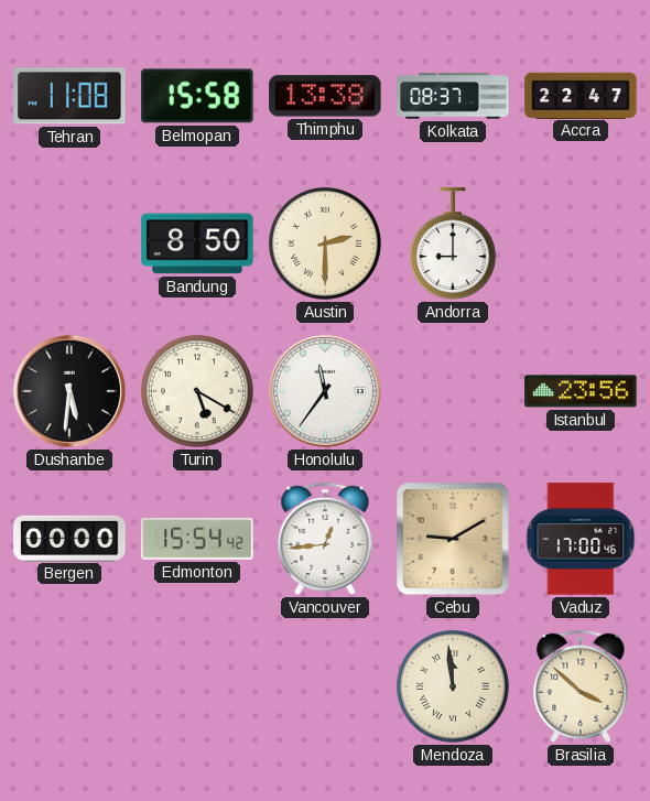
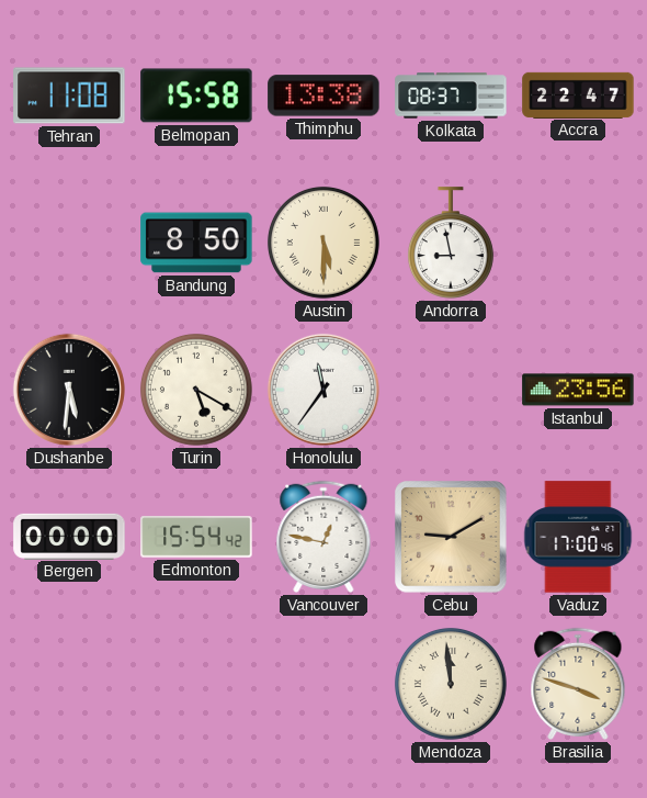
Austin: 2:30 -> 5:30 (323, 243)
Andorra: 9:00 -> 8:58 (451, 243)
Vancouver: 12:44 -> 12:47 (323, 537)
Brasilia: 3:52 -> 3:48 (578, 684)
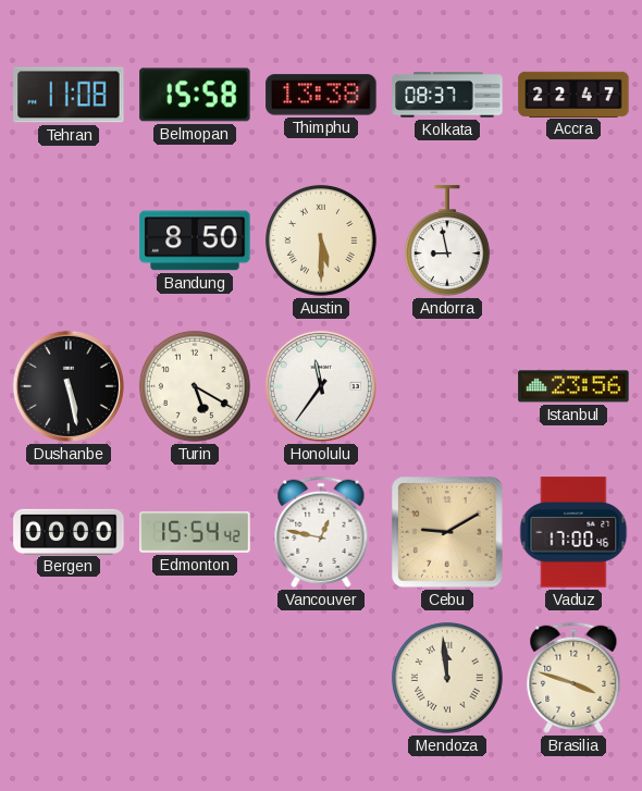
Dushanbe: 5:31 -> 5:28 (69, 386)
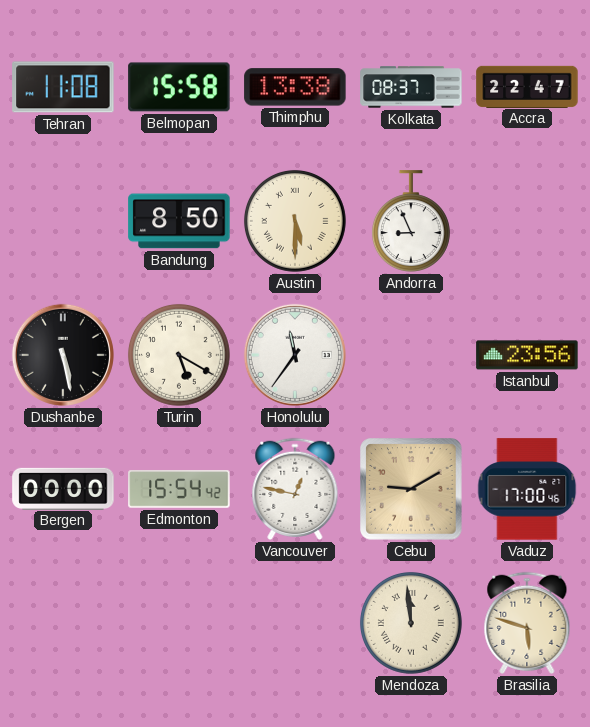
Andorra: 8:58 -> 8:56 (411, 221)
Brasilia: 3:48 -> 5:48 (527, 623)
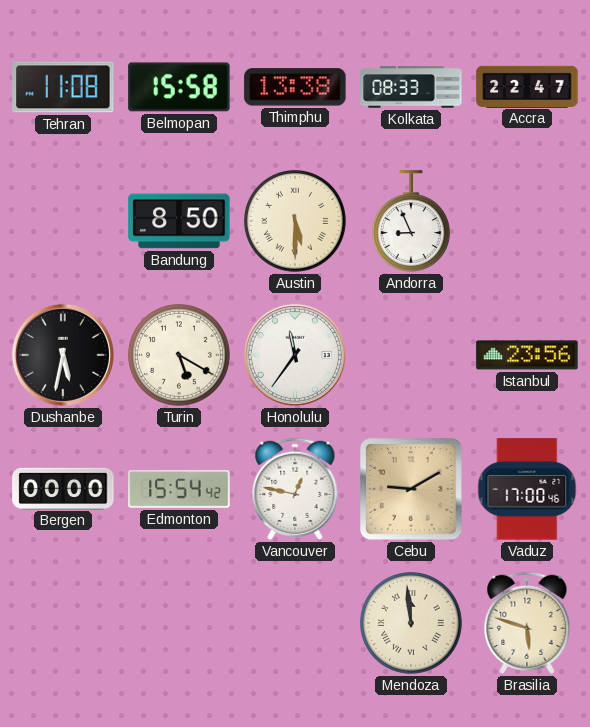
Kolkata: 08:37 -> 08:33 (411, 87)
Dushanbe: 5:28 -> 5:32 (63, 355)
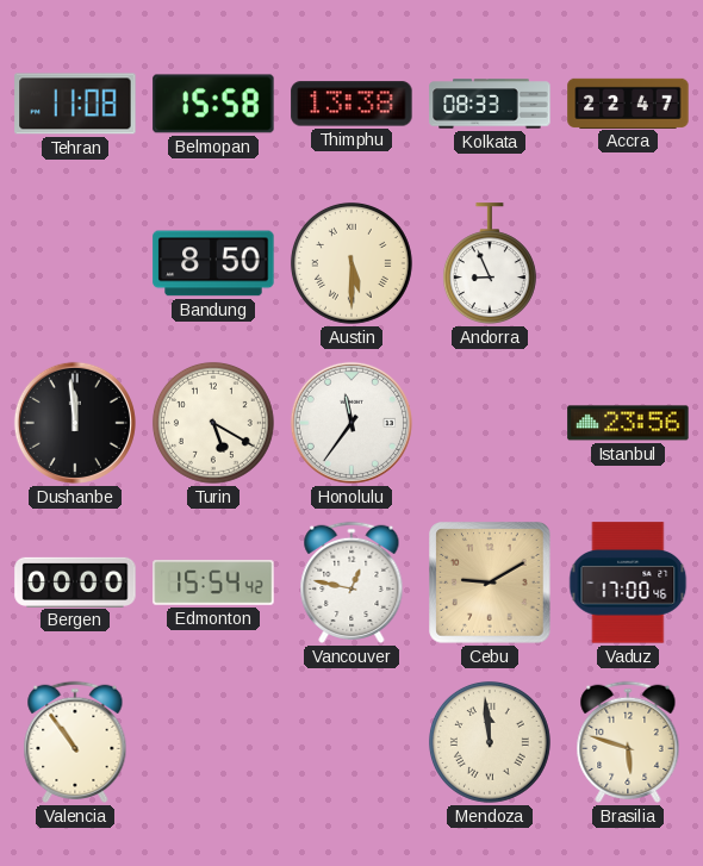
Dushanbe: 5:32 -> 11:59 (75, 423)
Valencia: none -> 10:54 (75, 742)
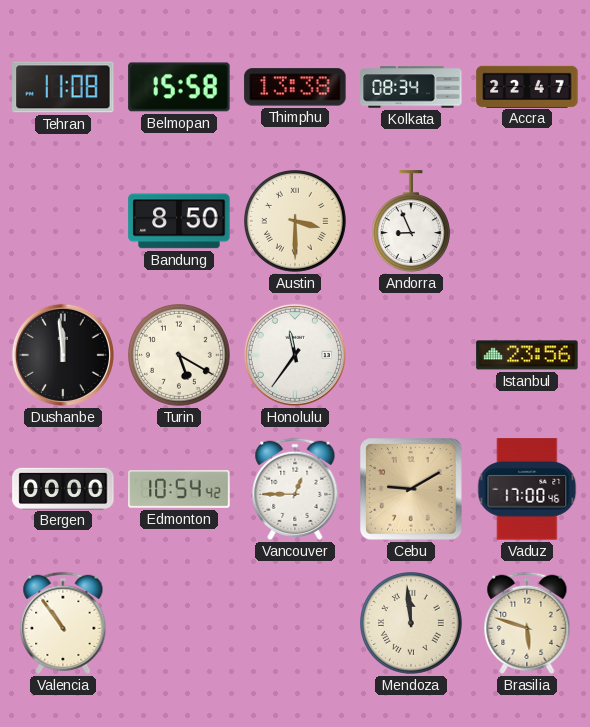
Kolkata: 08:33 -> 08:34 (411, 87)
Austin: 5:30 -> 3:30 (295, 221)
Edmonton: 15:54 -> 10:54 (179, 489)
Vancouver: 12:47 -> 12:45 (295, 489)
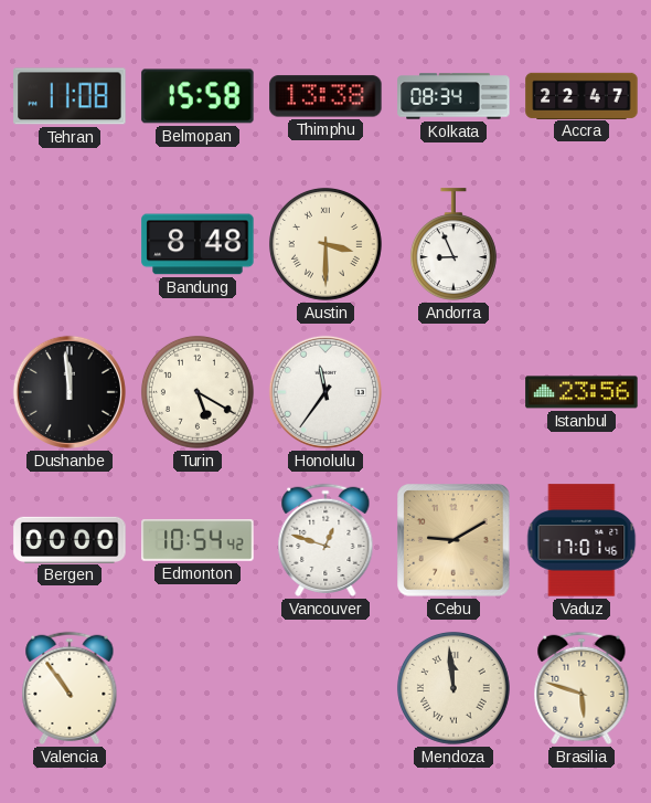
Bandung: 8:50 -> 8:48 (198, 244)
Vancouver: 12:45 -> 12:48 (325, 540)
Vaduz: 17:00 -> 17:01 (581, 540)
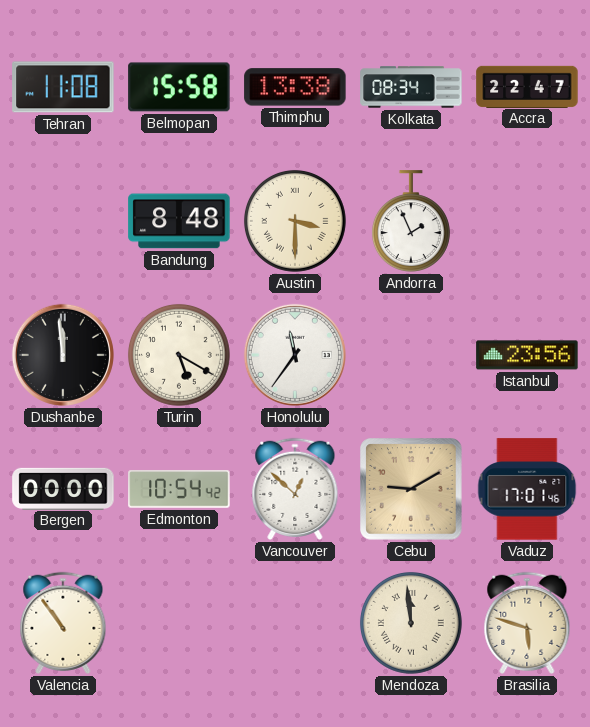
Andorra: 8:56 -> 1:56 (411, 221)
Vancouver: 12:48 -> 12:52 (295, 489)
